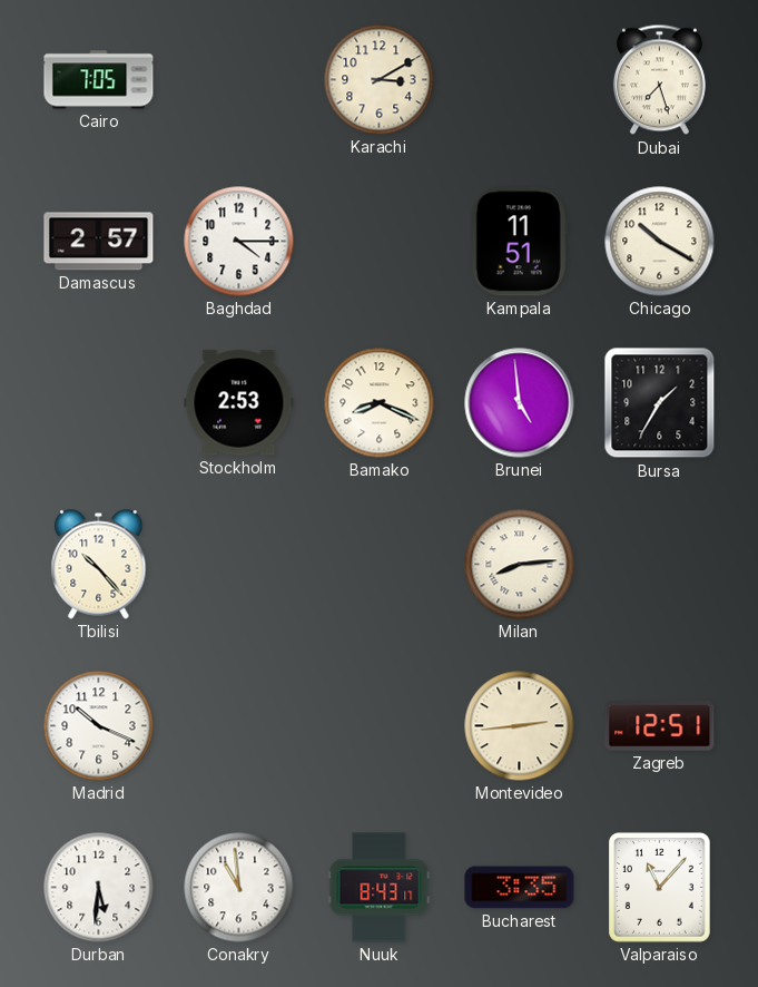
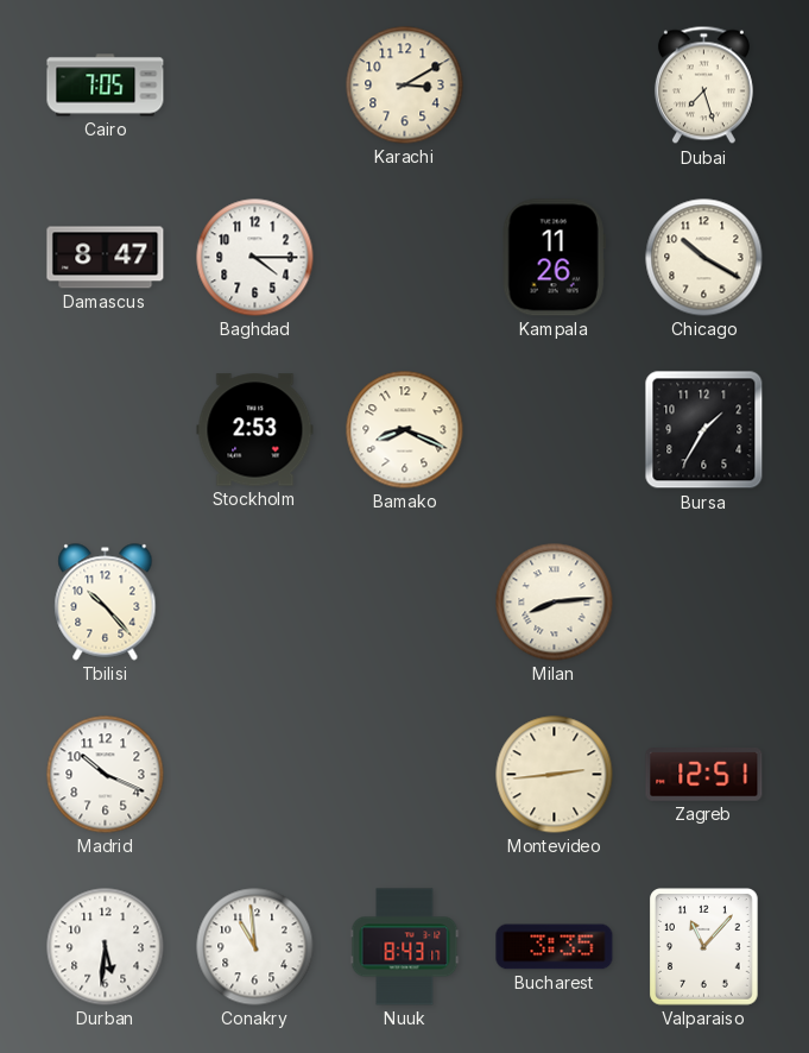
Damascus: 2:57 -> 8:47 (106, 258)
Kampala: 11:51 -> 11:26 (554, 258)
Brunei: 4:59 -> none (520, 403)
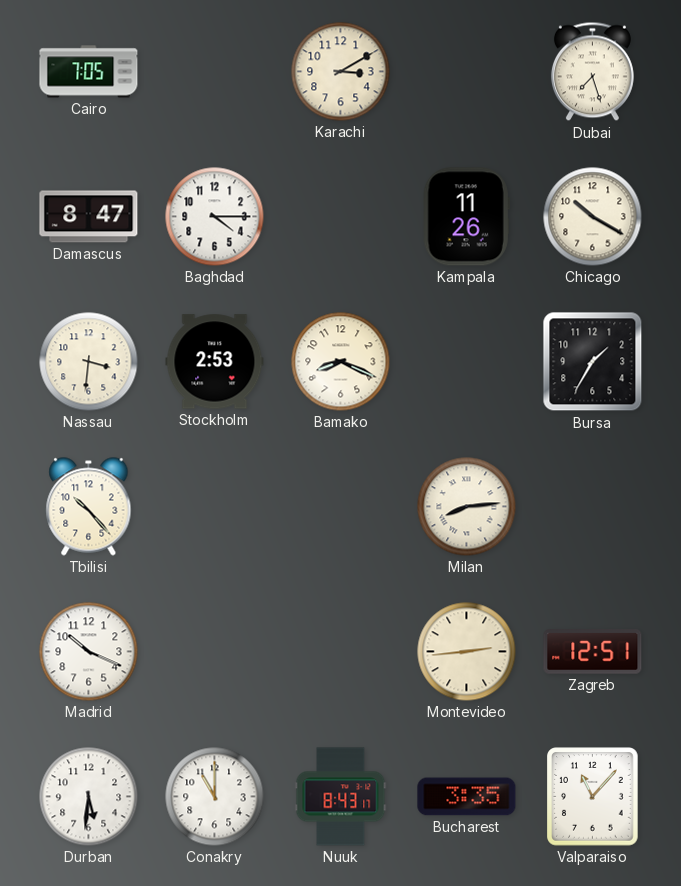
Nassau: none -> 3:31 (89, 362)
Conakry: 10:59 -> 11:00 (215, 797)
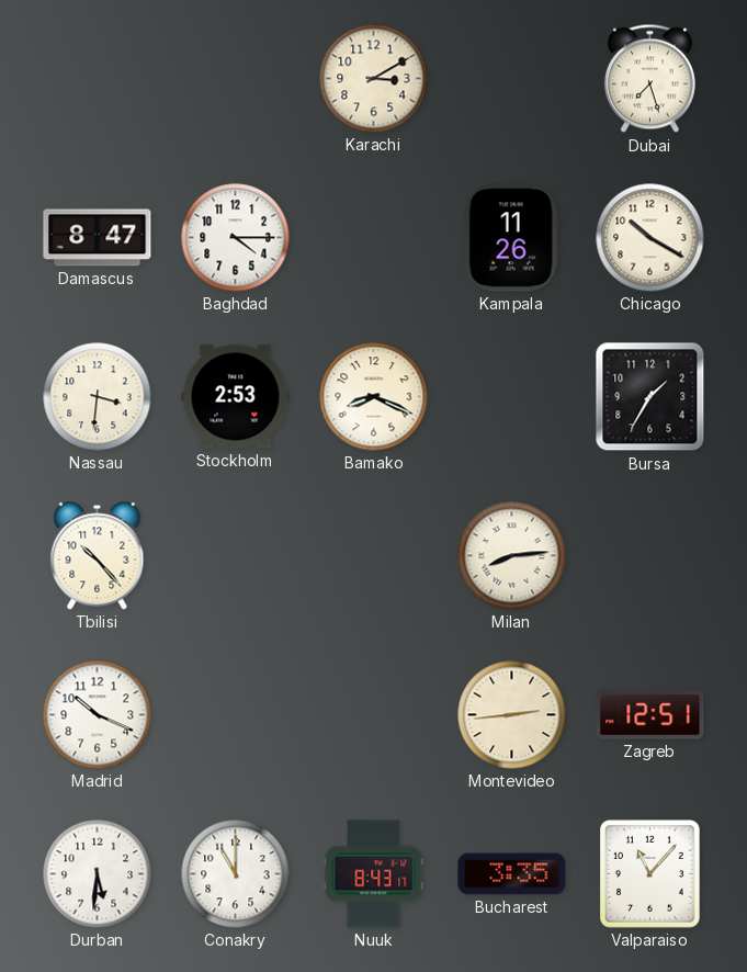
Cairo: 7:05 -> none (89, 72)
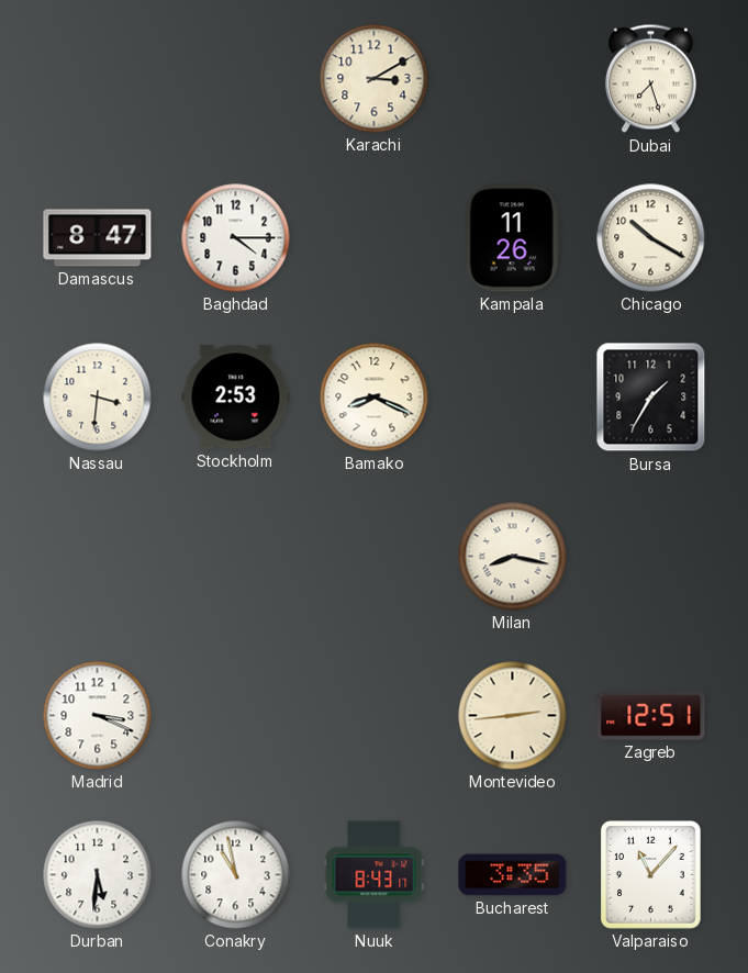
Tbilisi: 10:23 -> none (98, 556)
Milan: 8:14 -> 8:17 (513, 557)
Madrid: 10:19 -> 3:19 (98, 716)
Conakry: 11:00 -> 10:58 (236, 875)
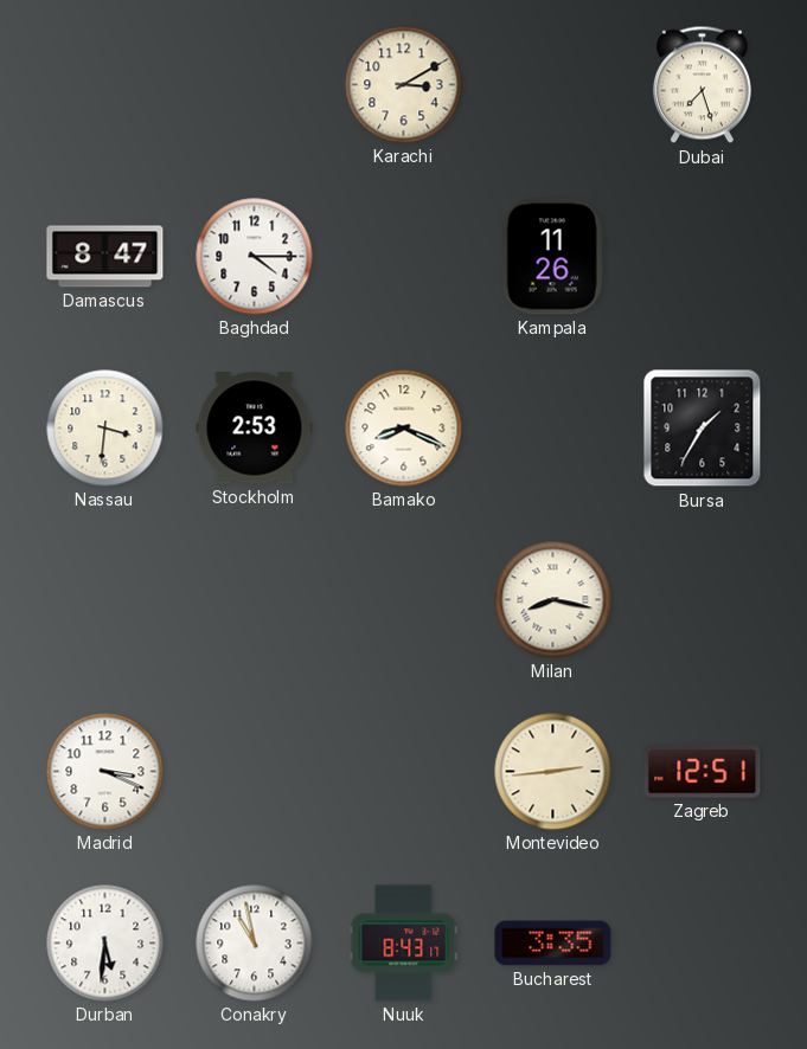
Chicago: 10:20 -> none (651, 238)
Valparaiso: 11:07 -> none (651, 875)
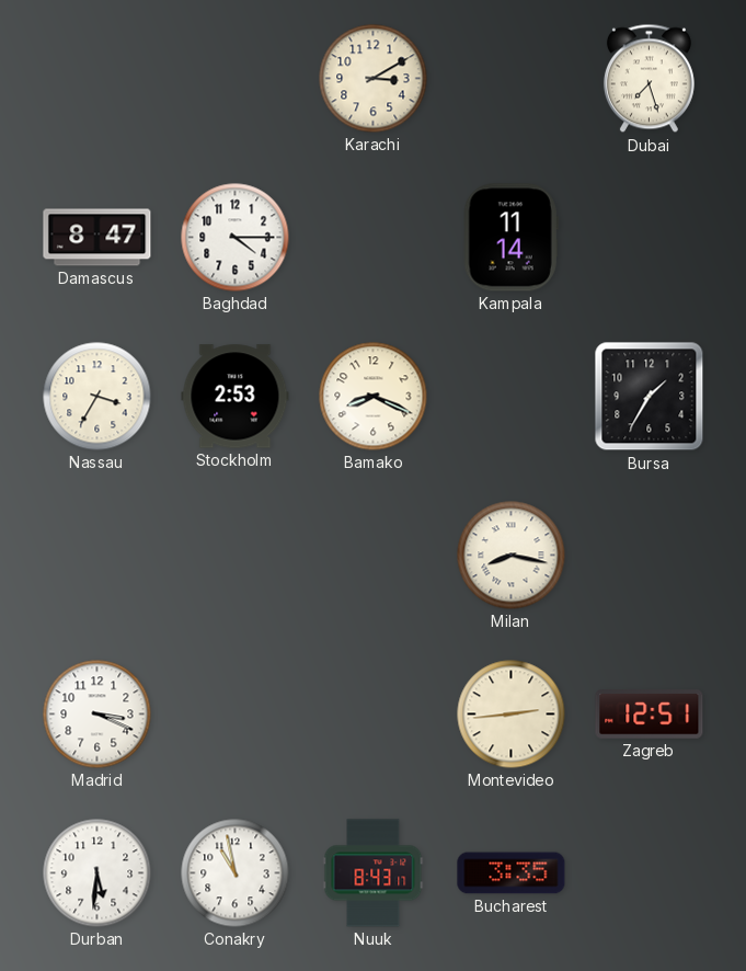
Kampala: 11:26 -> 11:14 (510, 238)
Nassau: 3:31 -> 3:35 (97, 397)
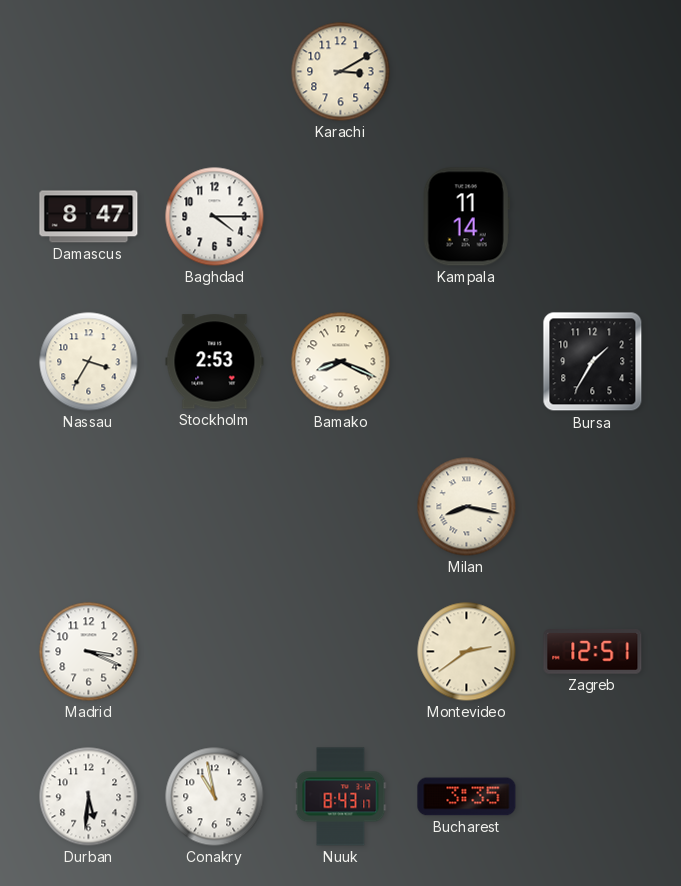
Dubai: 7:27 -> none (649, 79)
Montevideo: 2:44 -> 2:39 (467, 652)
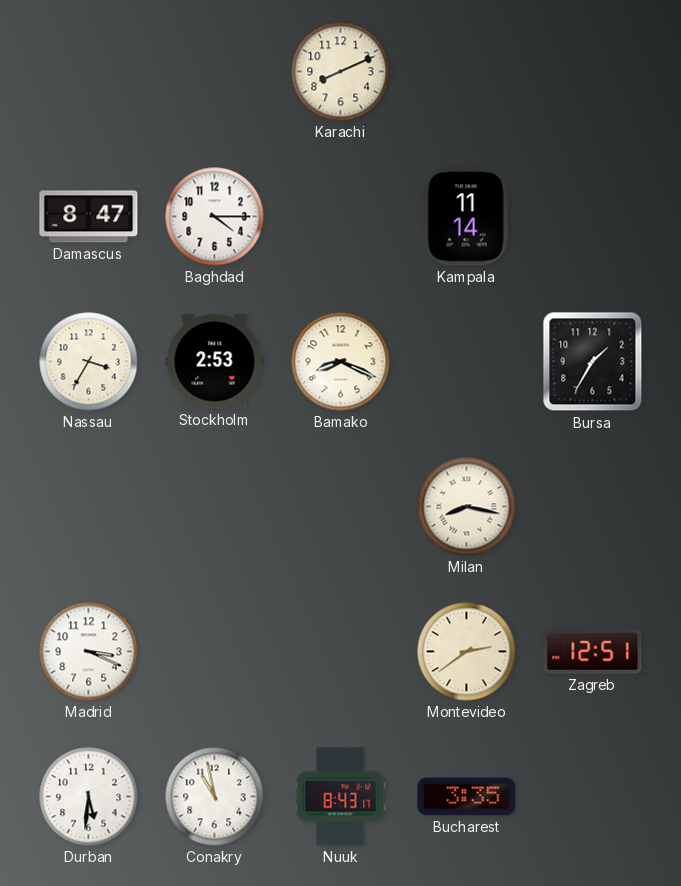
Karachi: 3:10 -> 8:11 (341, 72)
